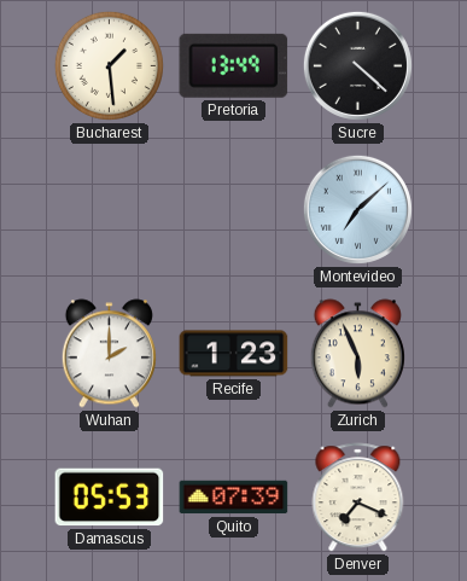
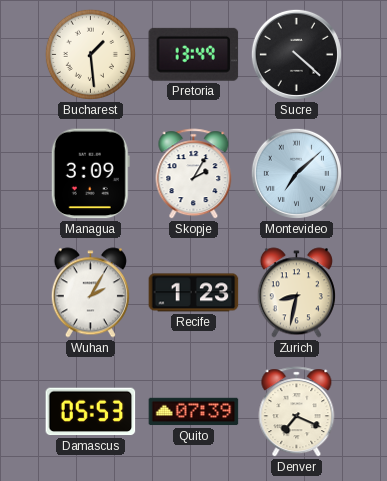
Managua: none -> 3:09 (90, 174)
Skopje: none -> 2:05 (194, 174)
Wuhan: 2:00 -> 2:05 (90, 293)
Zurich: 5:56 -> 8:32 (296, 293)
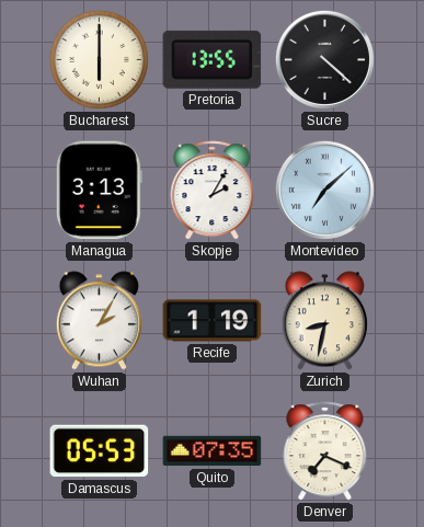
Bucharest: 1:29 -> 6:00 (99, 59)
Pretoria: 13:49 -> 13:55 (213, 59)
Managua: 3:09 -> 3:13 (99, 191)
Recife: 1:23 -> 1:19 (213, 321)
Quito: 07:39 -> 07:35 (213, 451)
